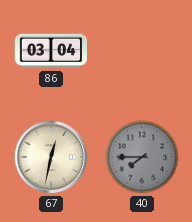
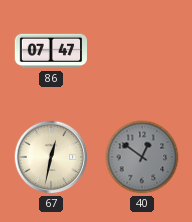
86: 03:04 -> 07:47 (50, 51)
40: 7:45 -> 12:51 (142, 157)
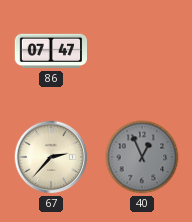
67: 12:32 -> 2:37 (51, 157)
40: 12:51 -> 12:56 (142, 157)
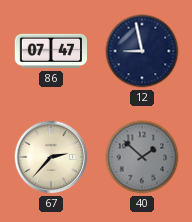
12: none -> 8:58 (142, 51)
40: 12:56 -> 1:52 (142, 157)
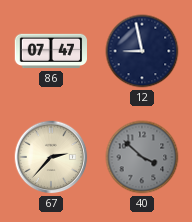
40: 1:52 -> 3:52 (142, 157)
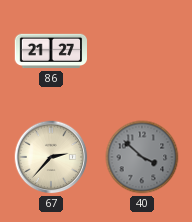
86: 07:47 -> 21:27 (50, 51)
12: 8:58 -> none (142, 51)
